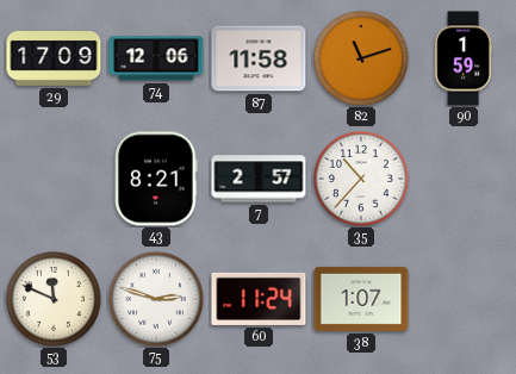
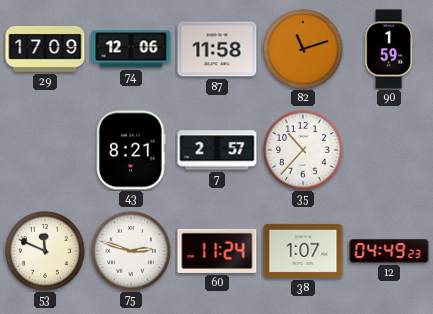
12: none -> 04:49 (389, 251)
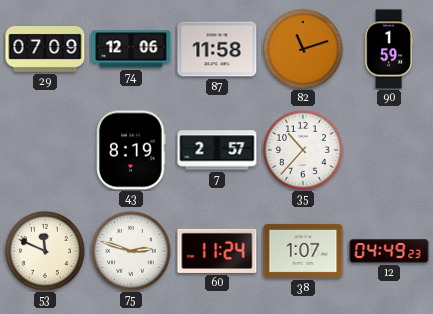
29: 17:09 -> 07:09 (45, 50)
43: 8:21 -> 8:19 (131, 150)
